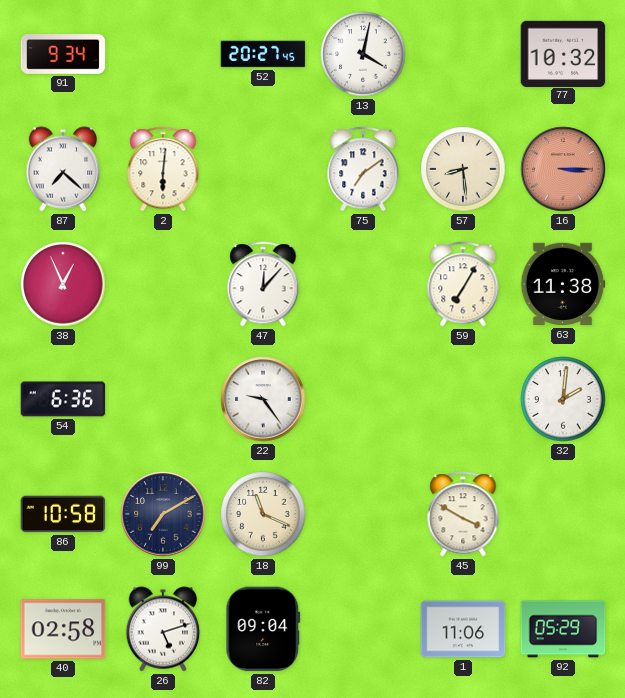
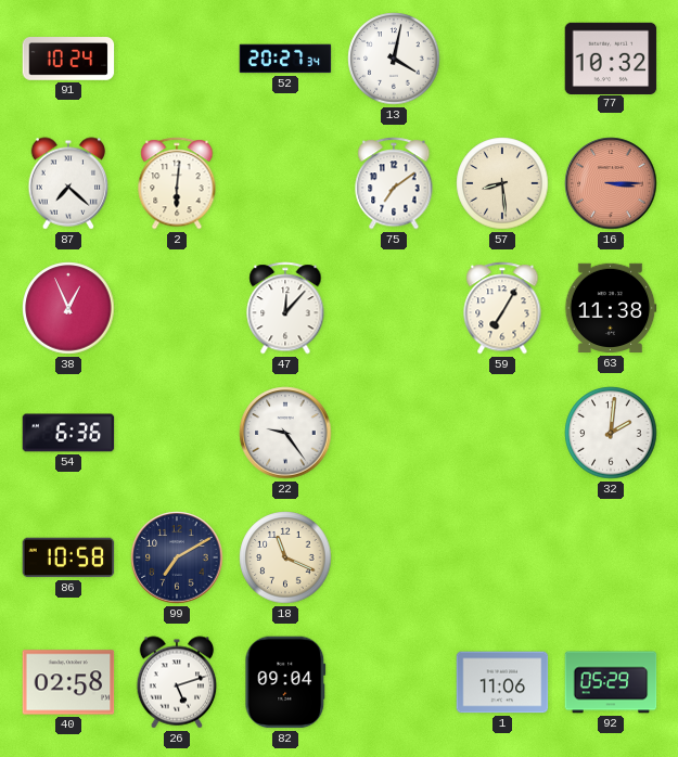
91: 9:34 -> 10:24 (68, 60)
52: 20:27:45 -> 20:27:34 (285, 59)
45: 3:50 -> none (463, 514)
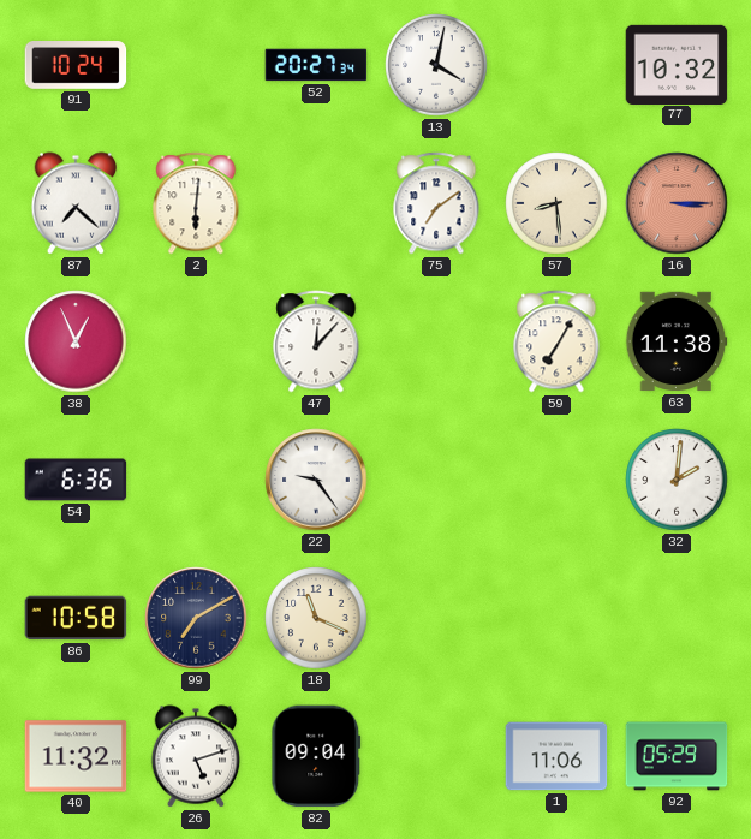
40: 02:58 -> 11:32 (76, 756)
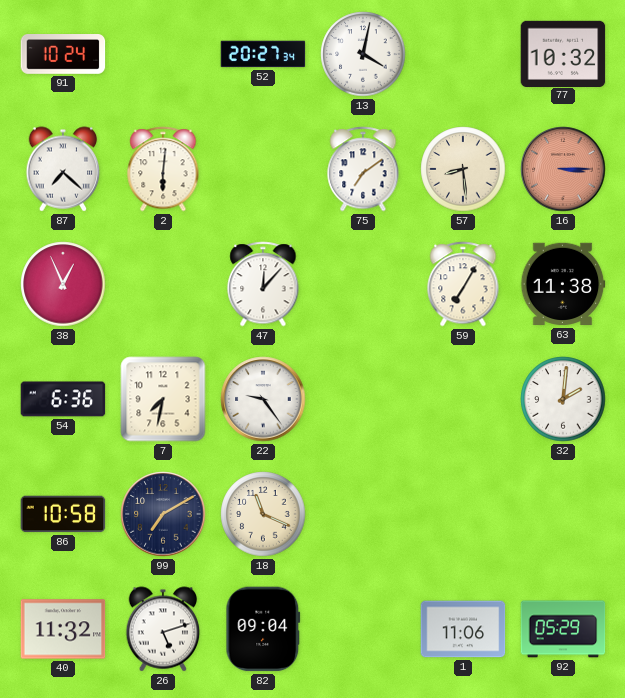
7: none -> 7:32 (163, 399)
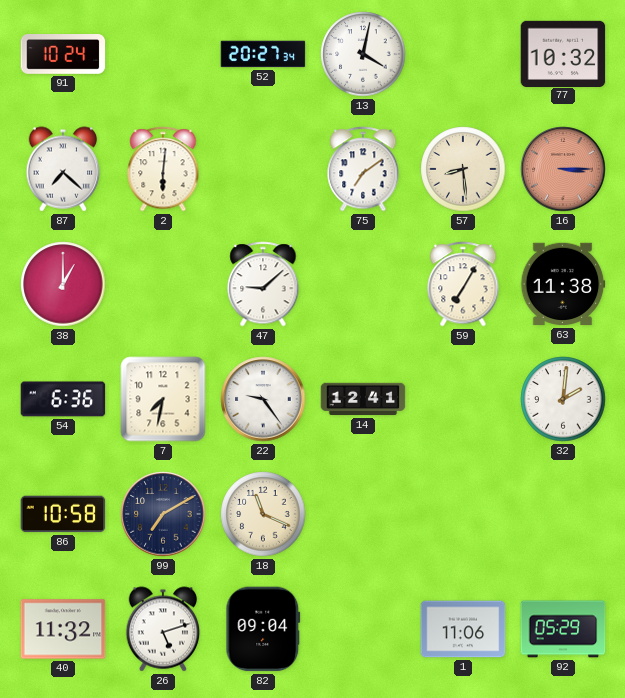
38: 12:56 -> 1:00 (63, 284)
47: 12:07 -> 9:08 (263, 284)
14: none -> 12:41 (363, 399)
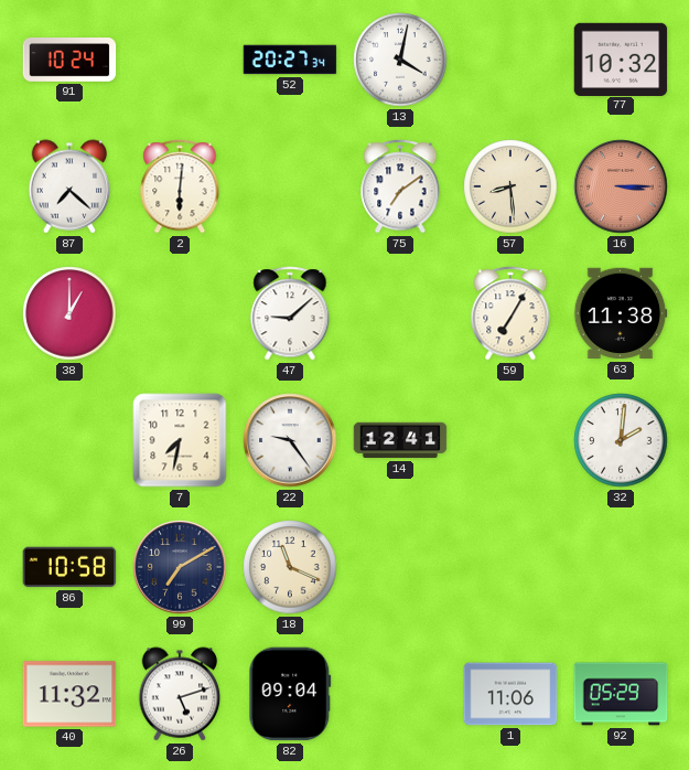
54: 6:36 -> none (63, 399)
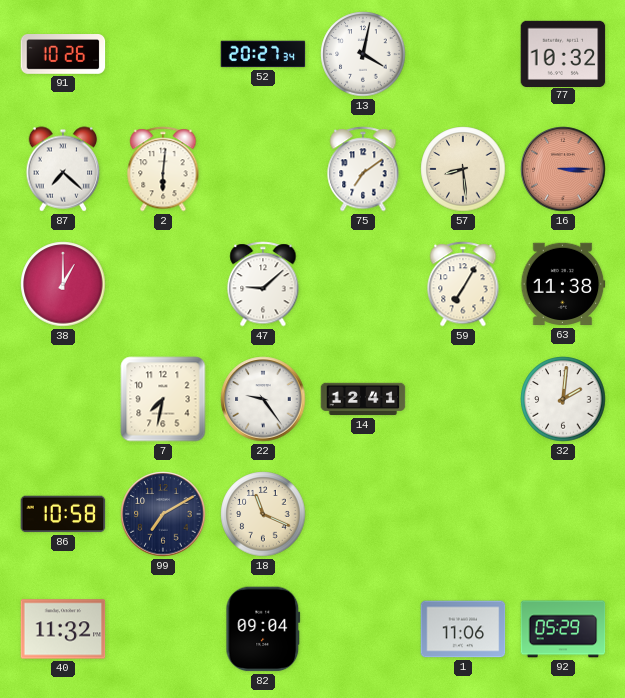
91: 10:24 -> 10:26 (63, 55)
26: 5:12 -> none (180, 694)
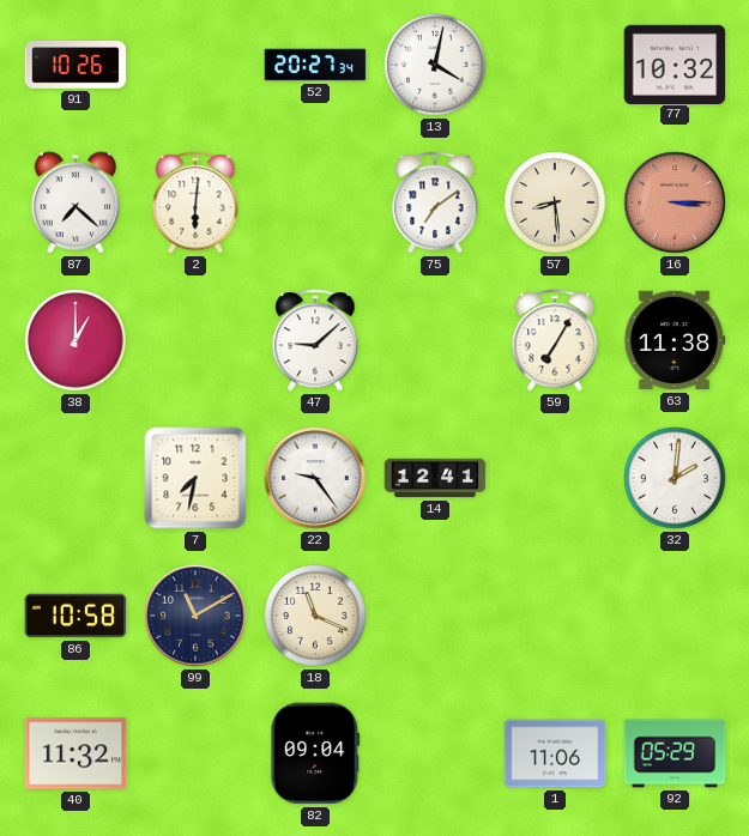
99: 7:10 -> 11:10 (195, 616)
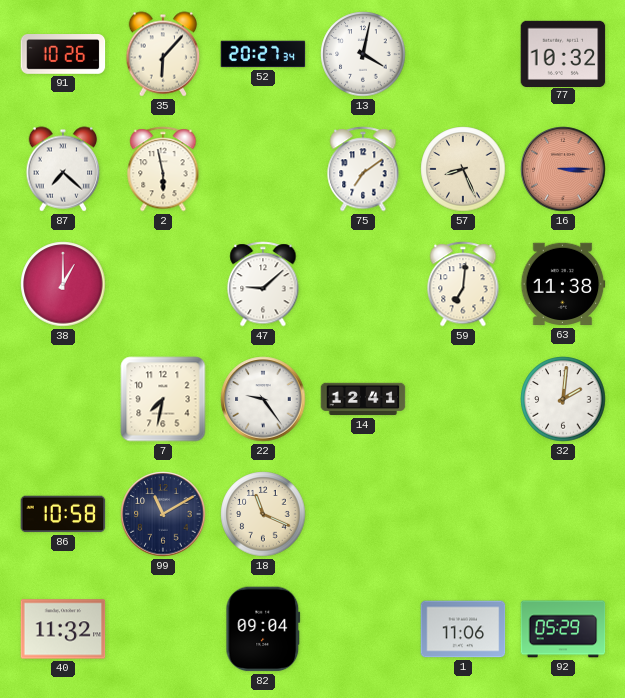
35: none -> 6:07 (163, 54)
2: 6:01 -> 5:58 (163, 169)
57: 8:29 -> 8:26 (463, 169)
59: 7:05 -> 7:01 (463, 284)
